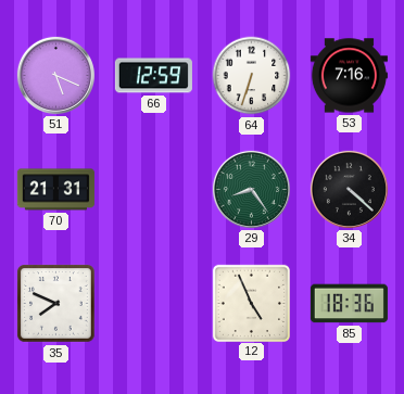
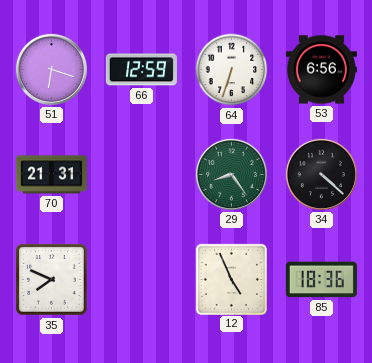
51: 5:19 -> 6:18 (51, 69)
53: 7:16 -> 6:56 (321, 70)
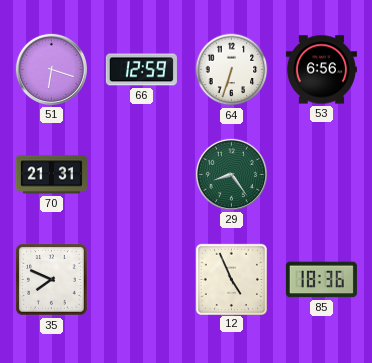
34: 4:22 -> none (321, 174)
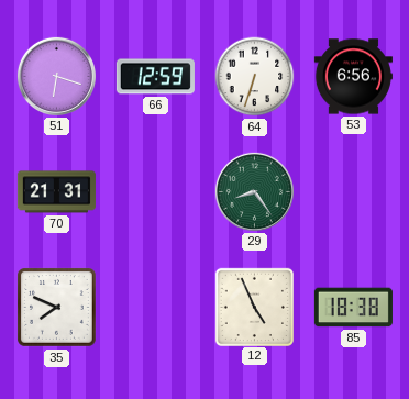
85: 18:36 -> 18:38 (353, 308)
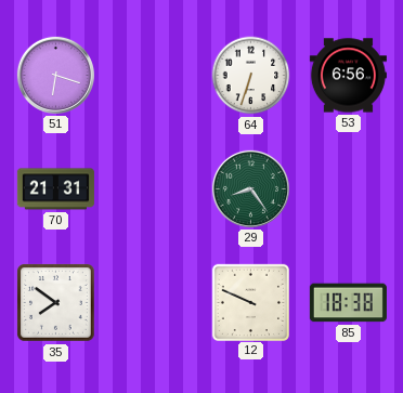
66: 12:59 -> none (155, 77)
35: 7:49 -> 7:51 (56, 303)
12: 4:56 -> 9:49 (250, 302)
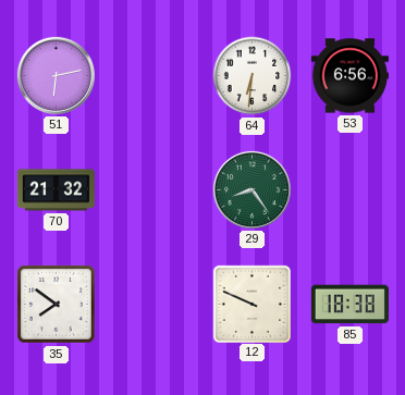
51: 6:18 -> 6:13 (56, 75)
64: 6:33 -> 6:31 (253, 76)
70: 21:31 -> 21:32 (56, 190)
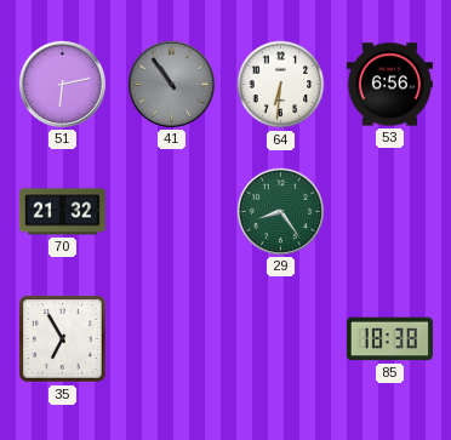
41: none -> 10:54 (171, 84)
35: 7:51 -> 6:55 (63, 339)
12: 9:49 -> none (251, 304)
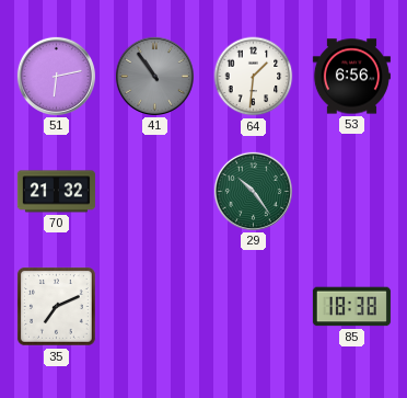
64: 6:31 -> 1:31 (254, 77)
29: 8:24 -> 10:24 (253, 191)
35: 6:55 -> 7:11 (57, 307)
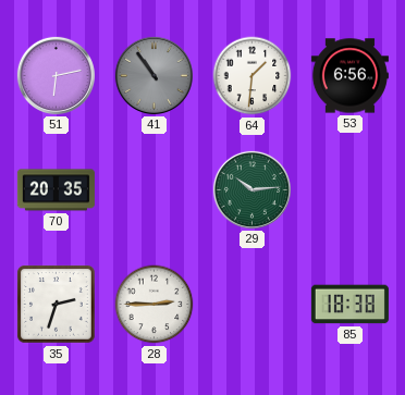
70: 21:32 -> 20:35 (56, 190)
29: 10:24 -> 10:14 (251, 189)
35: 7:11 -> 2:33 (57, 305)
28: none -> 2:45 (155, 305)
